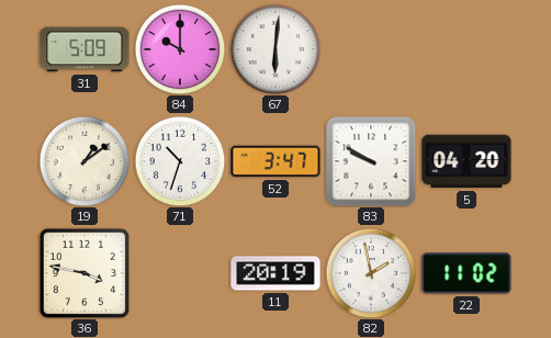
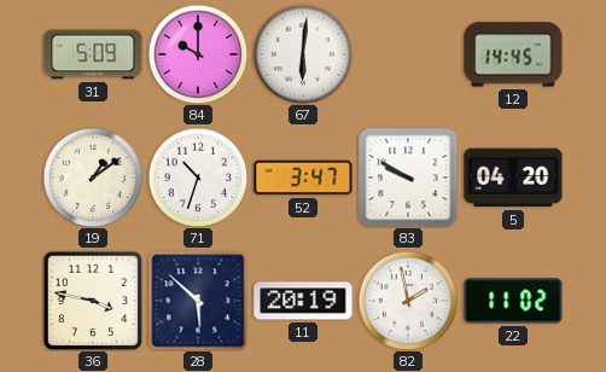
12: none -> 14:45 (513, 54)
28: none -> 5:52 (198, 301)
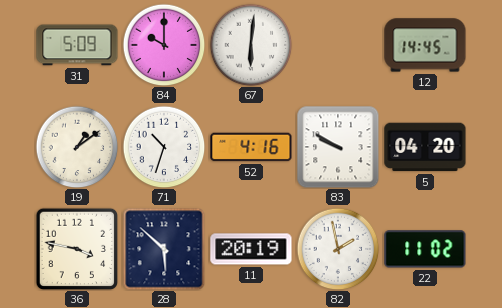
52: 3:47 -> 4:16 (251, 147)
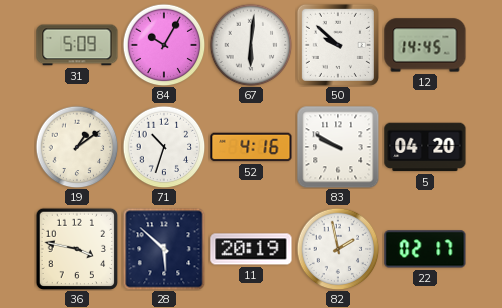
84: 10:00 -> 10:05 (164, 45)
50: none -> 9:52 (338, 45)
22: 11:02 -> 02:17 (425, 249)
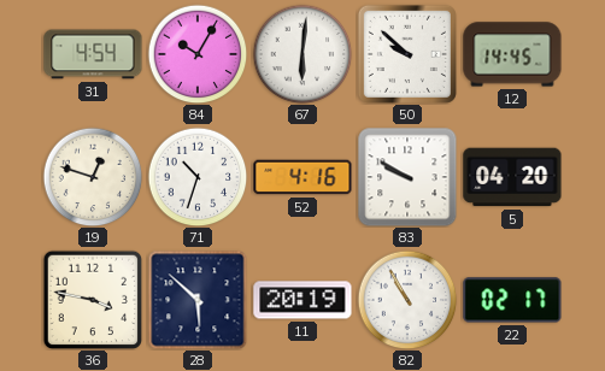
31: 5:09 -> 4:54 (93, 54)
19: 1:09 -> 12:48 (93, 177)
82: 1:58 -> 10:55 (407, 300)
